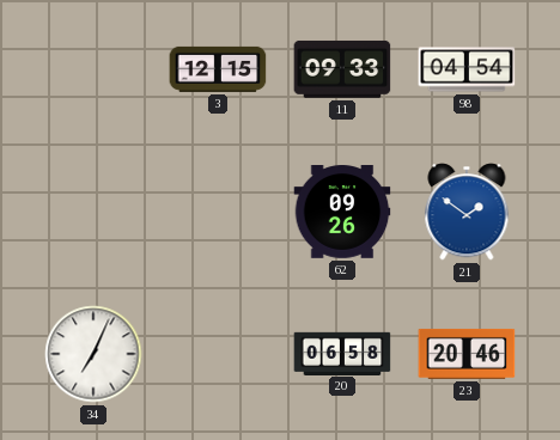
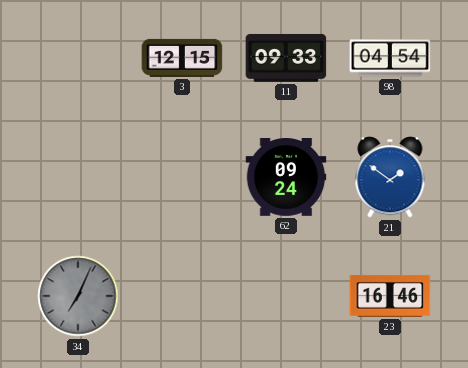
62: 09:26 -> 09:24 (286, 177)
34 dial: white -> grey (78, 296)
20: 06:58 -> none (342, 353)
23: 20:46 -> 16:46 (390, 296)
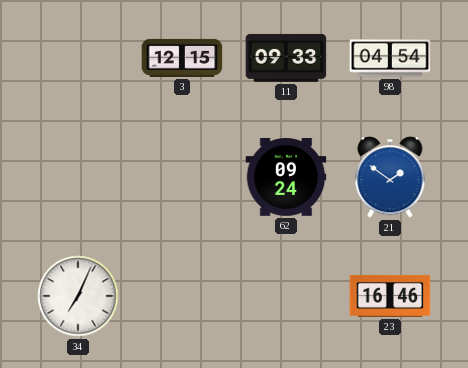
34 dial: grey -> white (78, 296)
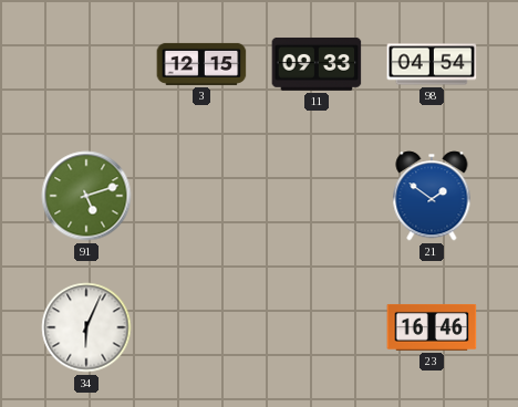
91: none -> 5:12 (86, 196)
62: 09:24 -> none (286, 177)
34: 7:04 -> 6:04 (86, 327)
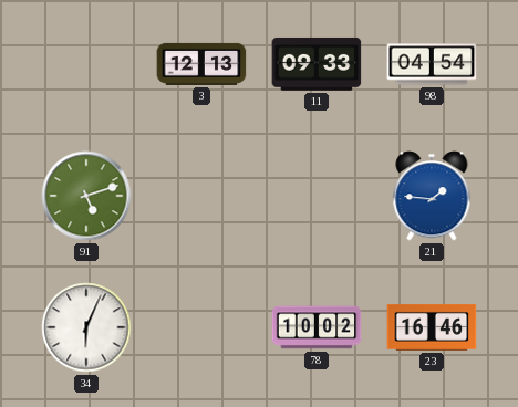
3: 12:15 -> 12:13 (201, 64)
21: 1:51 -> 1:46 (432, 196)
78: none -> 10:02 (317, 327)
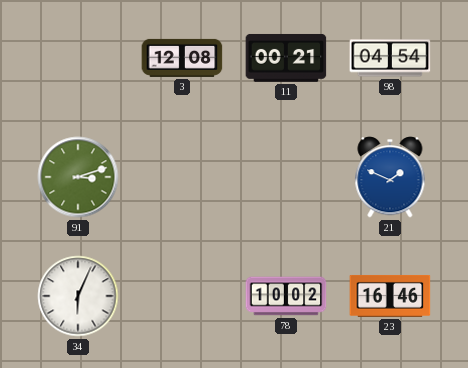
3: 12:13 -> 12:08 (182, 58)
11: 09:33 -> 00:21 (286, 58)
91: 5:12 -> 3:12 (78, 177)
21: 1:46 -> 1:49 (390, 177)
